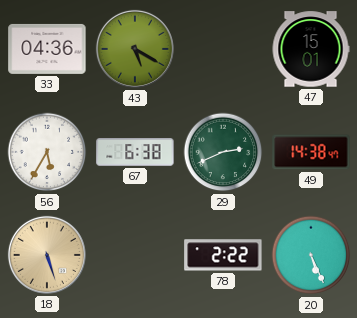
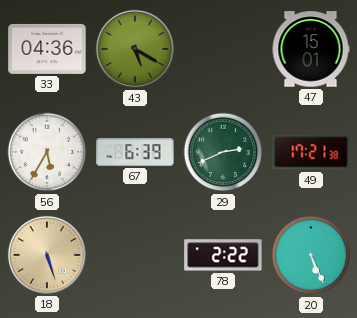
67: 6:38 -> 6:39 (135, 152)
49: 14:38 -> 17:21 (311, 152)
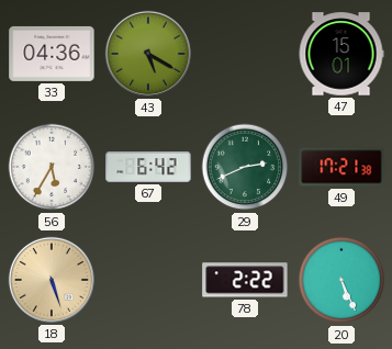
67: 6:39 -> 6:42 (148, 167)
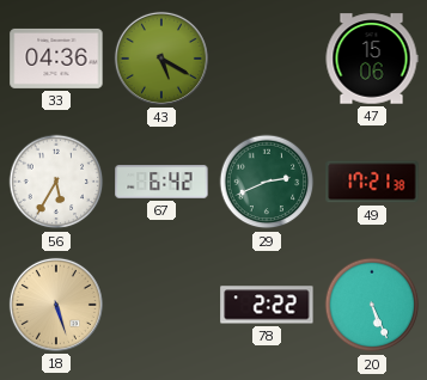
47: 15:01 -> 15:06 (372, 59)
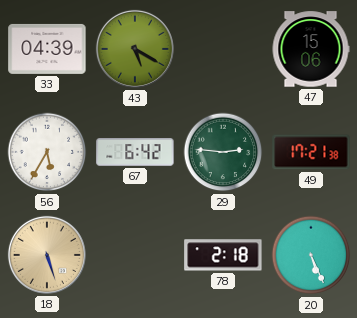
33: 04:36 -> 04:39 (47, 49)
29: 2:41 -> 2:46 (223, 152)
78: 2:22 -> 2:18 (223, 255)
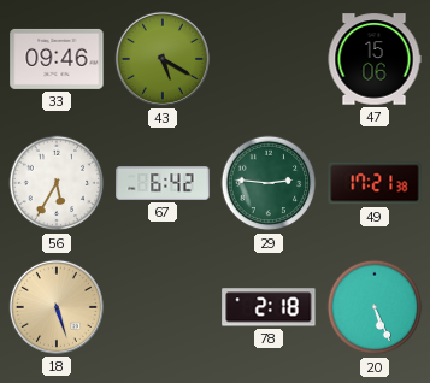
33: 04:39 -> 09:46 (57, 59)
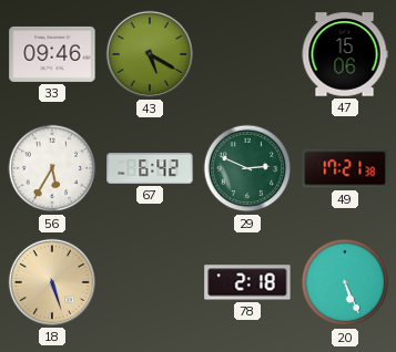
29: 2:46 -> 2:49 (247, 168)
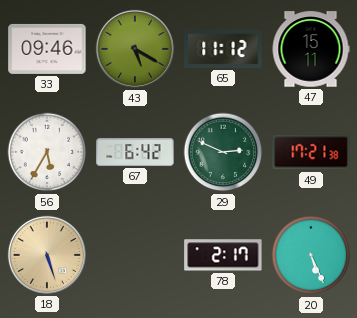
65: none -> 11:12 (223, 49)
47: 15:06 -> 15:11 (311, 49)
78: 2:18 -> 2:17 (223, 255)
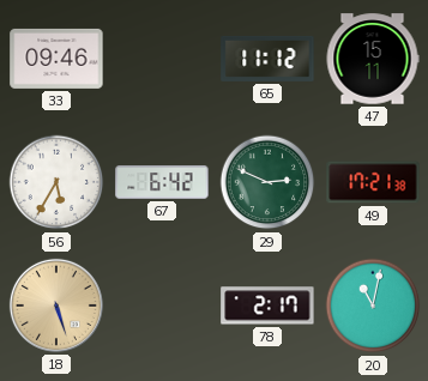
43: 5:20 -> none (135, 49)
20: 5:26 -> 11:02 (373, 306)
